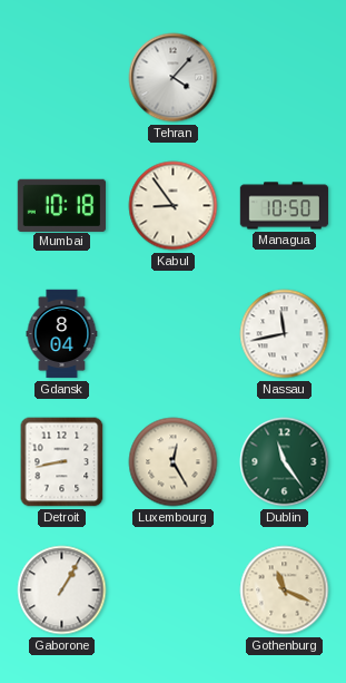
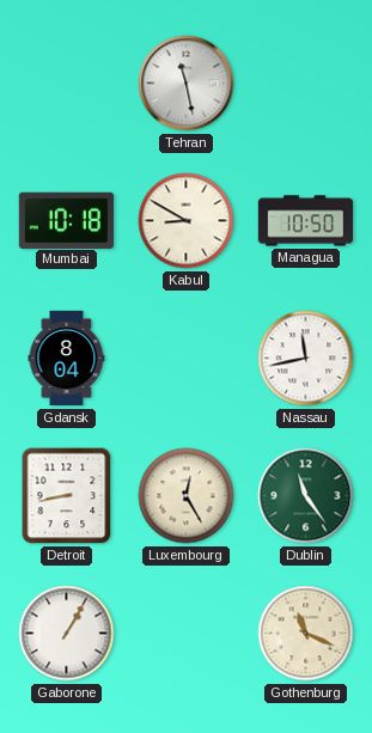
Tehran: 4:07 -> 11:28 (187, 84)
Kabul: 8:54 -> 8:50 (187, 221)
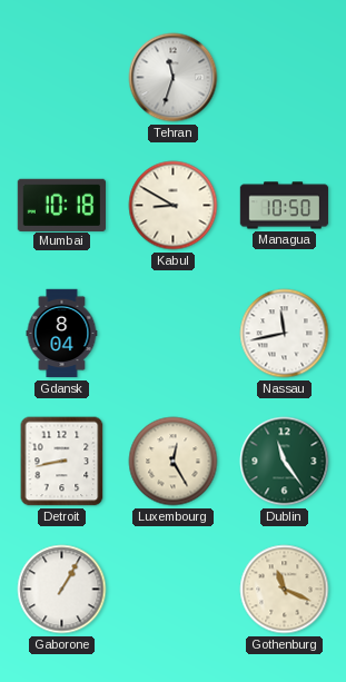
Tehran: 11:28 -> 11:33 (174, 78)
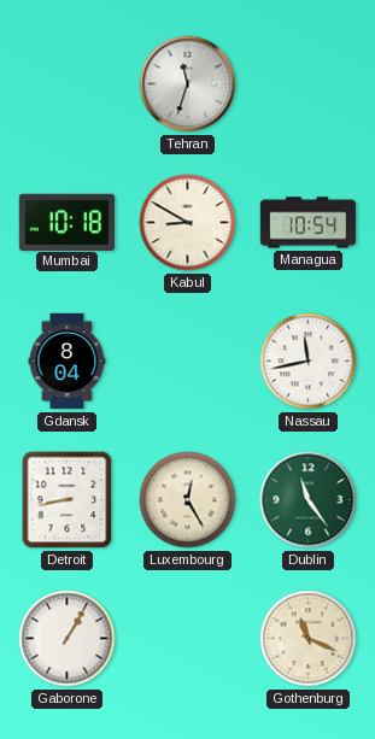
Managua: 10:50 -> 10:54 (309, 223)
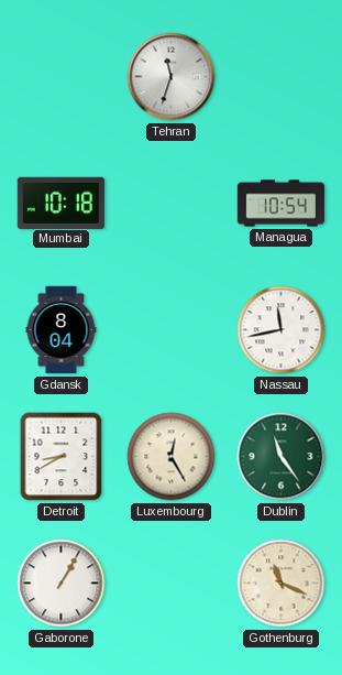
Kabul: 8:50 -> none (188, 223)
Detroit: 8:43 -> 8:40 (62, 457)
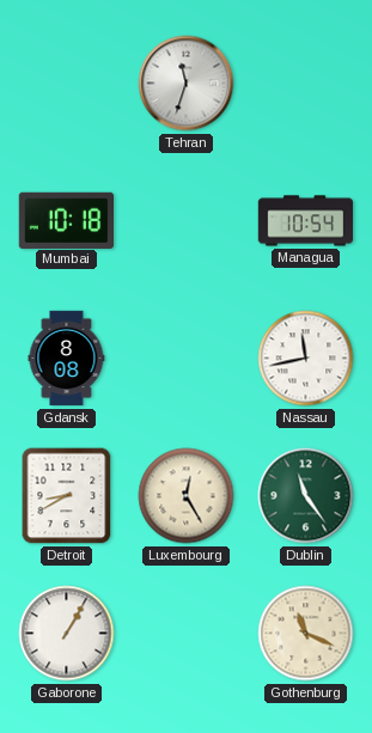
Gdansk: 8:04 -> 8:08 (67, 359)
